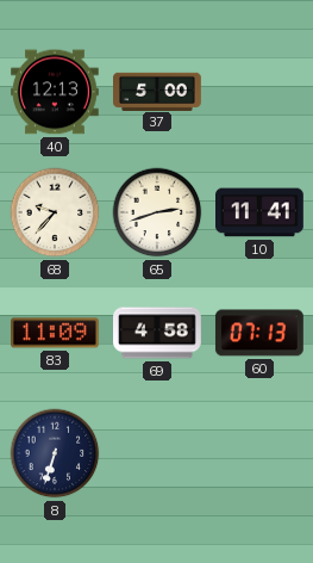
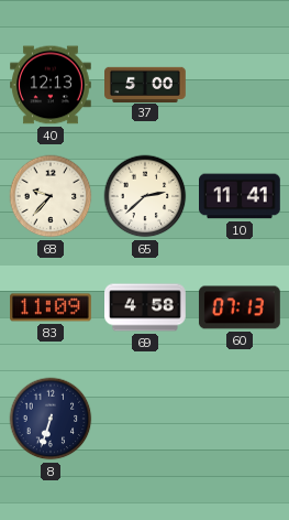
65: 2:42 -> 2:38 (145, 196)
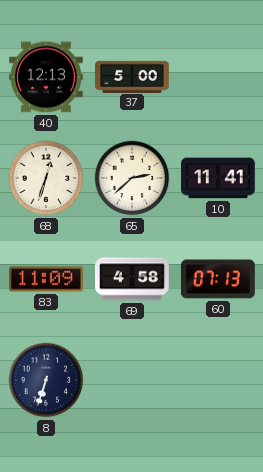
68: 9:37 -> 12:33 (46, 178)
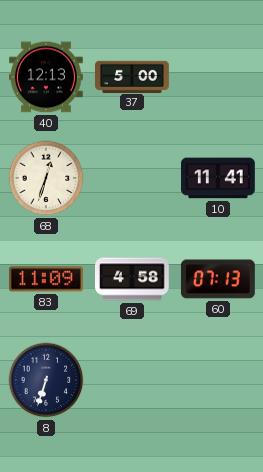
65: 2:38 -> none (132, 178)
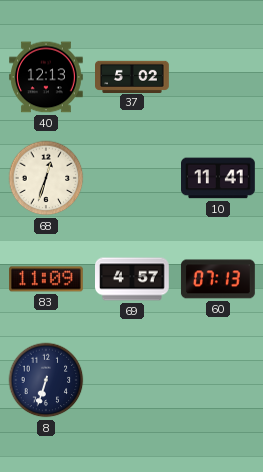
37: 5:00 -> 5:02 (133, 76)
69: 4:58 -> 4:57 (133, 279)
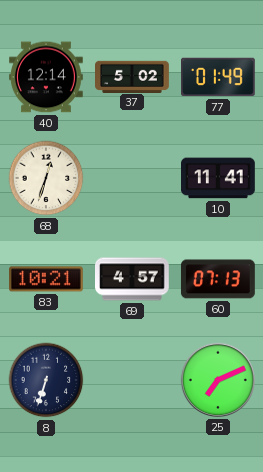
40: 12:13 -> 12:14 (47, 77)
77: none -> 01:49 (219, 77)
83: 11:09 -> 10:21 (47, 279)
25: none -> 7:11 (218, 380)
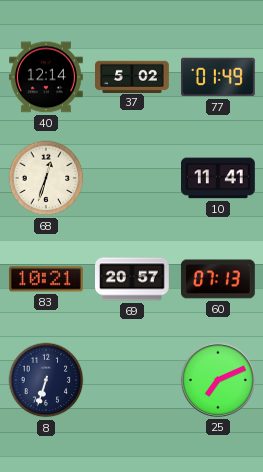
69: 4:57 -> 20:57 (133, 279)
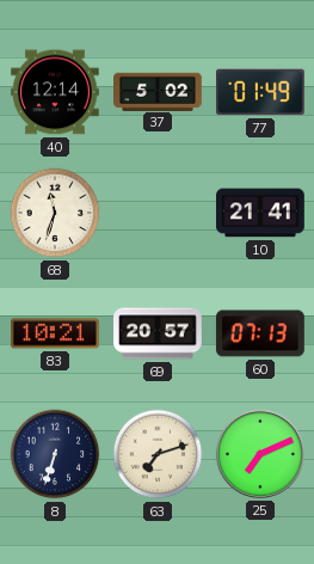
68: 12:33 -> 11:33 (55, 213)
10: 11:41 -> 21:41 (261, 213)
63: none -> 7:12 (158, 454)
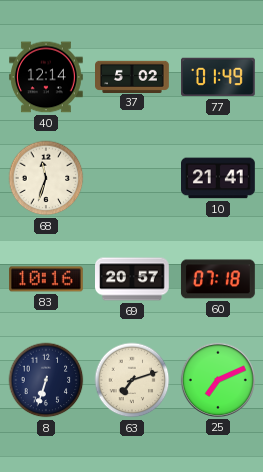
83: 10:21 -> 10:16 (47, 279)
60: 07:13 -> 07:18 (218, 279)
